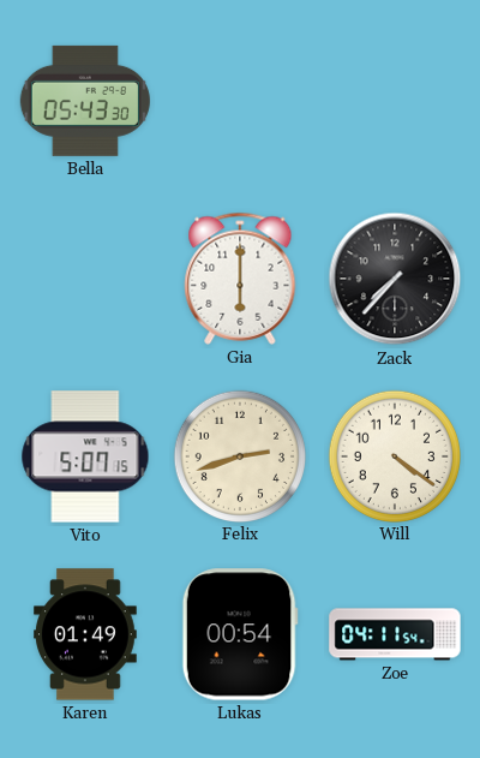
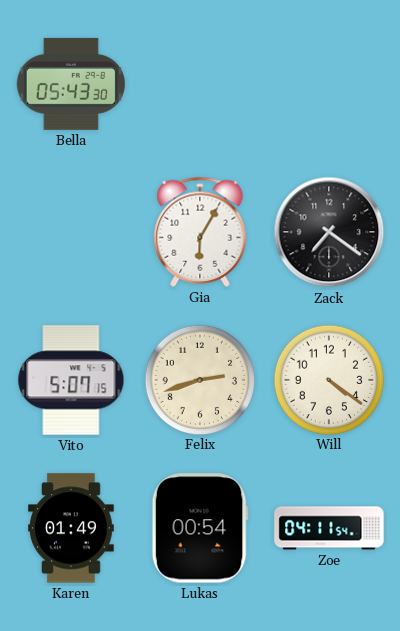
Gia: 6:00 -> 6:05 (200, 232)
Zack: 7:37 -> 7:21 (329, 232)
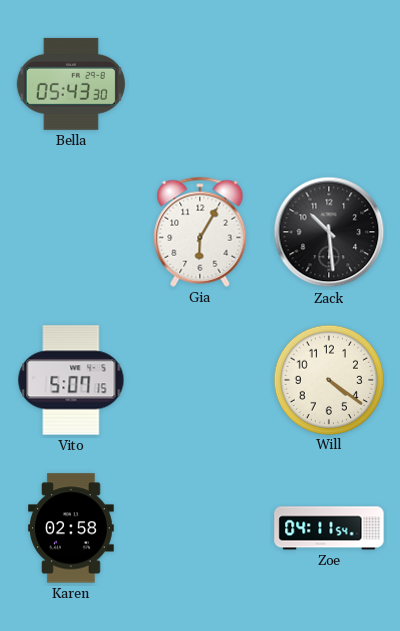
Zack: 7:21 -> 10:29 (329, 232)
Felix: 2:42 -> none (199, 379)
Karen: 01:49 -> 02:58 (72, 528)
Lukas: 00:54 -> none (200, 528)
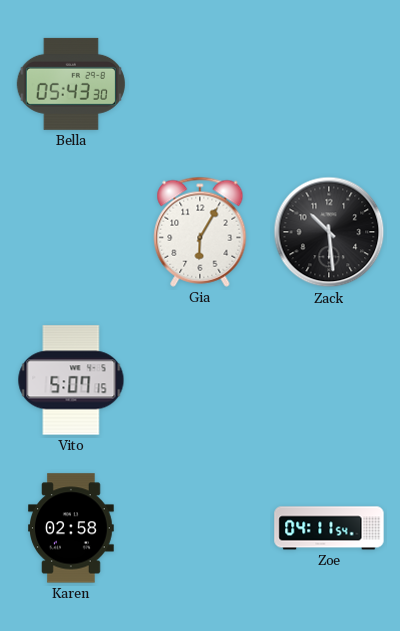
Will: 4:21 -> none (328, 379)
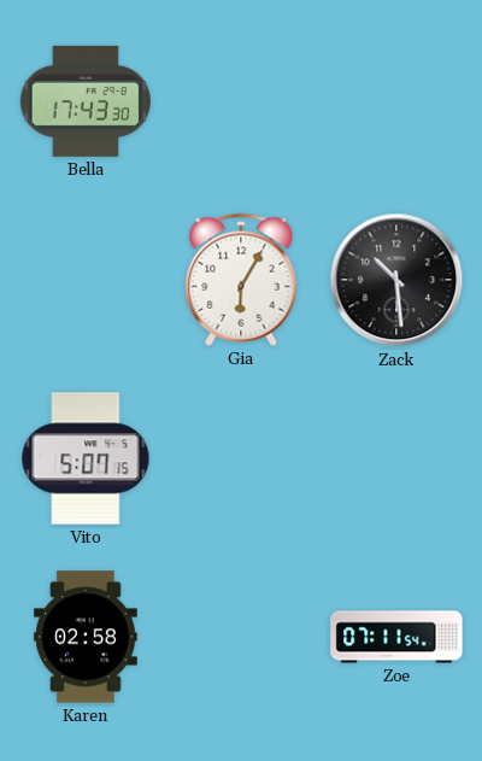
Bella: 05:43 -> 17:43 (86, 101)
Zoe: 04:11 -> 07:11 (396, 637)
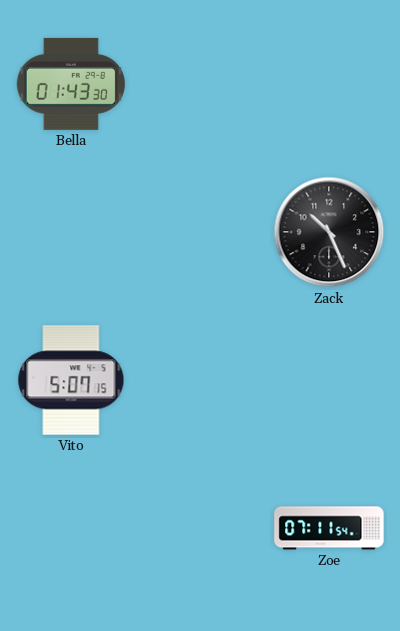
Bella: 17:43 -> 01:43 (71, 84)
Gia: 6:05 -> none (241, 280)
Zack: 10:29 -> 10:26 (329, 232)
Karen: 02:58 -> none (87, 637)
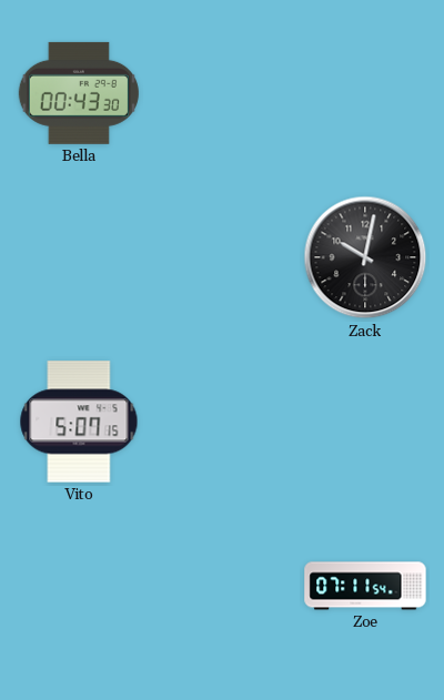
Bella: 01:43 -> 00:43 (79, 93)
Zack: 10:26 -> 10:02 (365, 257)
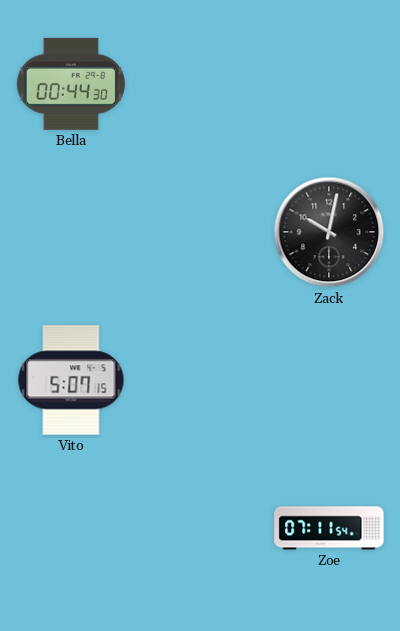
Bella: 00:43 -> 00:44 (71, 84)
